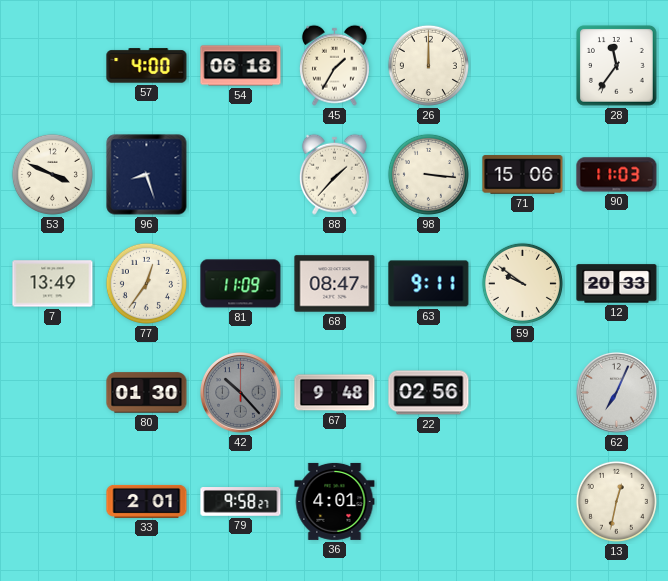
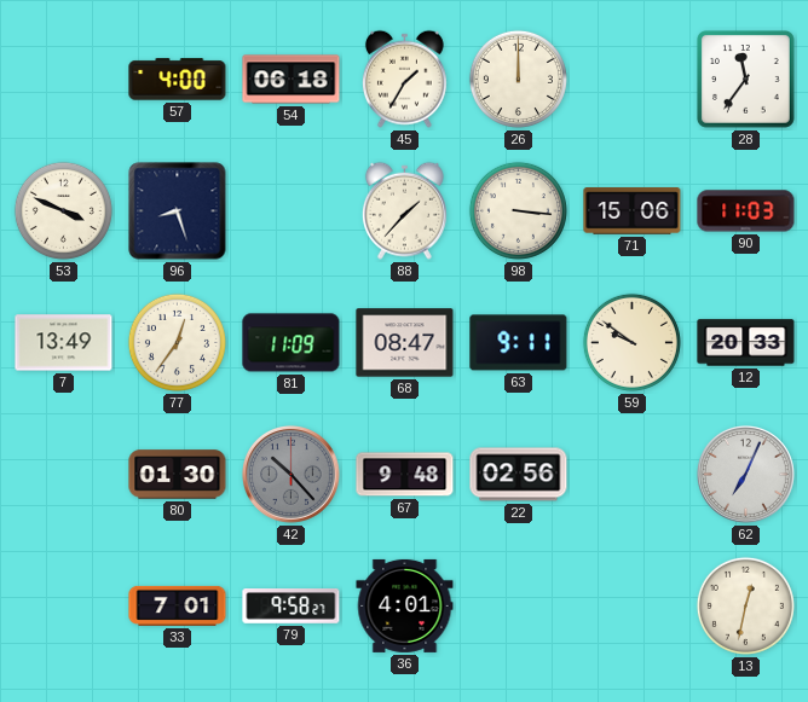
33: 2:01 -> 7:01 (178, 605)
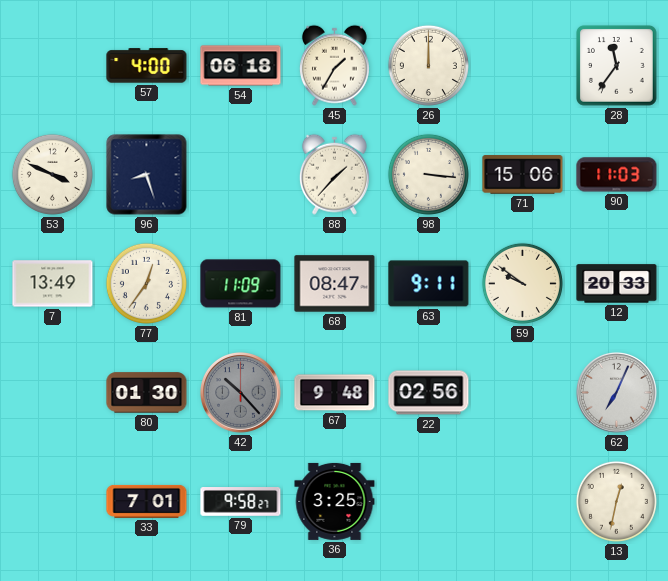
36: 4:01 -> 3:25 (335, 501)
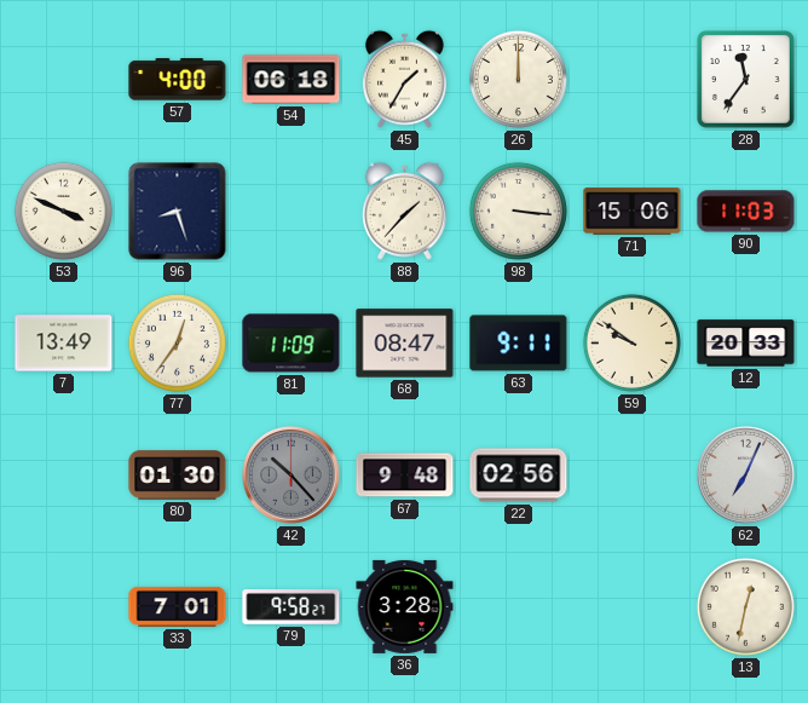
36: 3:25 -> 3:28 (405, 606)
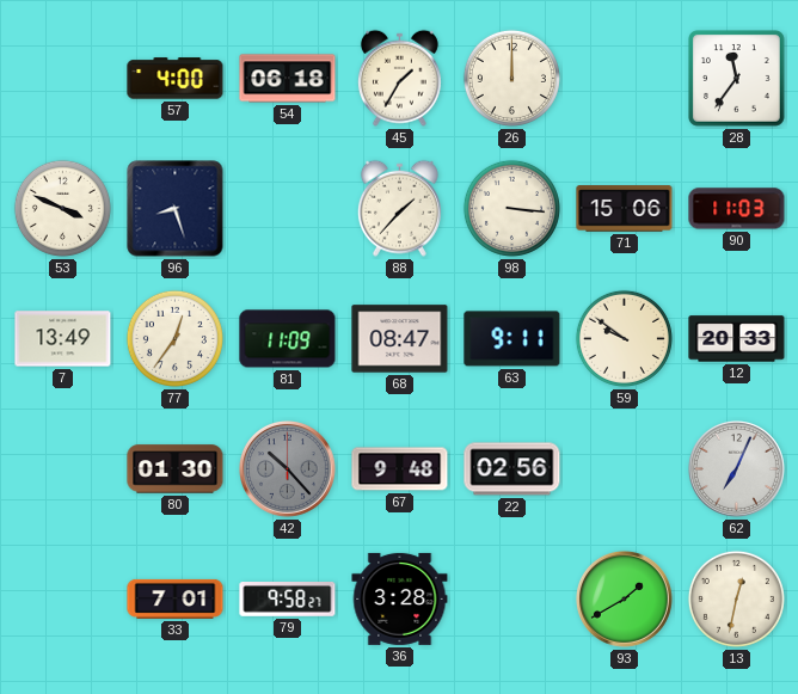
93: none -> 1:40 (624, 598)
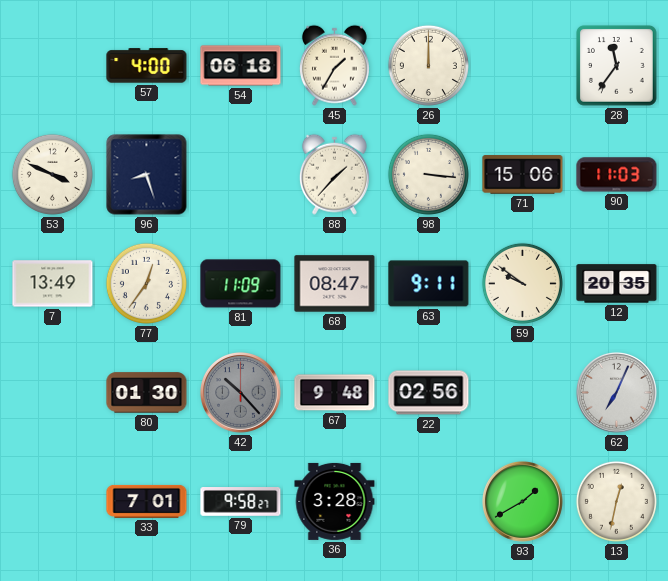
12: 20:33 -> 20:35 (617, 284)
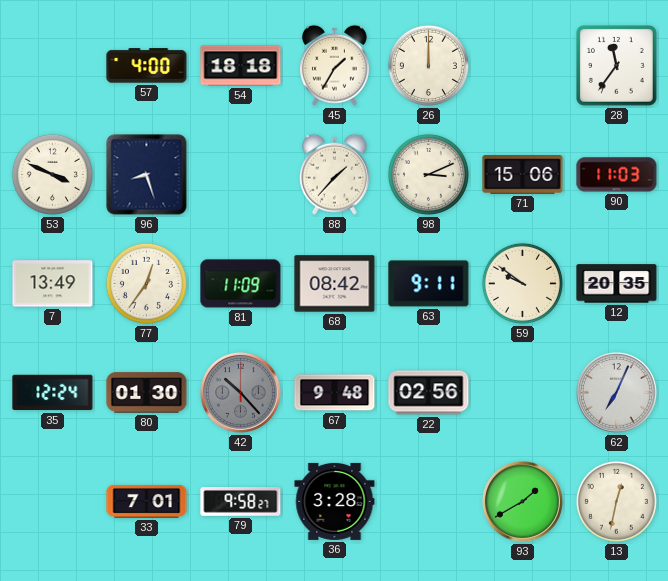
54: 06:18 -> 18:18 (241, 66)
98: 3:16 -> 3:11 (428, 174)
68: 08:47 -> 08:42 (335, 284)
35: none -> 12:24 (53, 393)
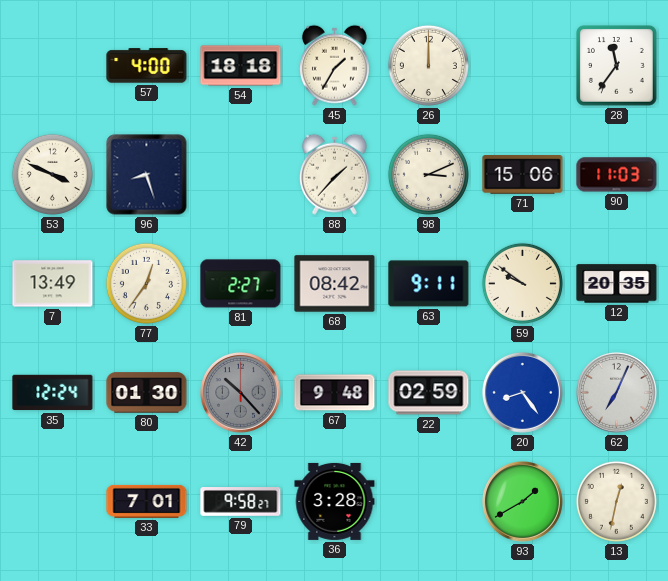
81: 11:09 -> 2:27 (241, 284)
22: 02:56 -> 02:59 (429, 393)
20: none -> 8:24 (522, 392)
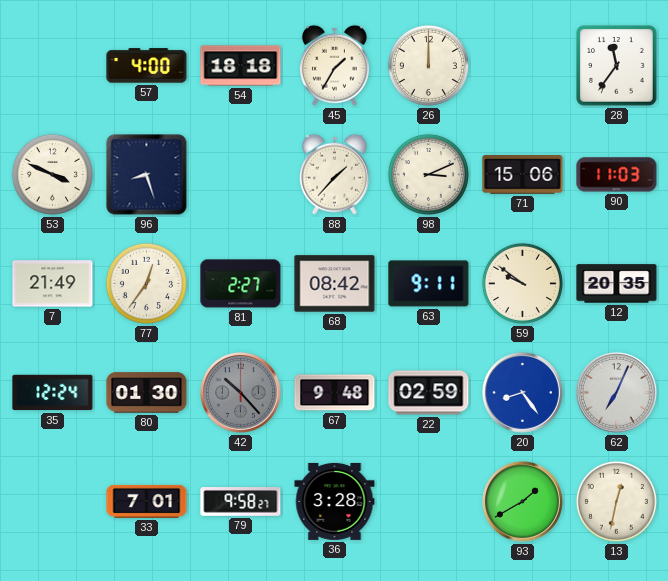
7: 13:49 -> 21:49 (53, 284)
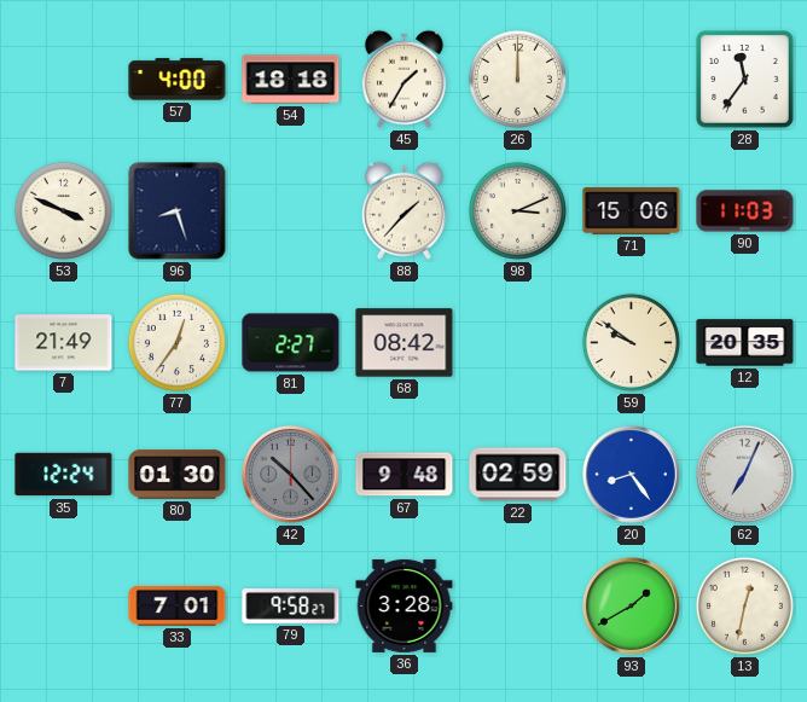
63: 9:11 -> none (429, 284)
